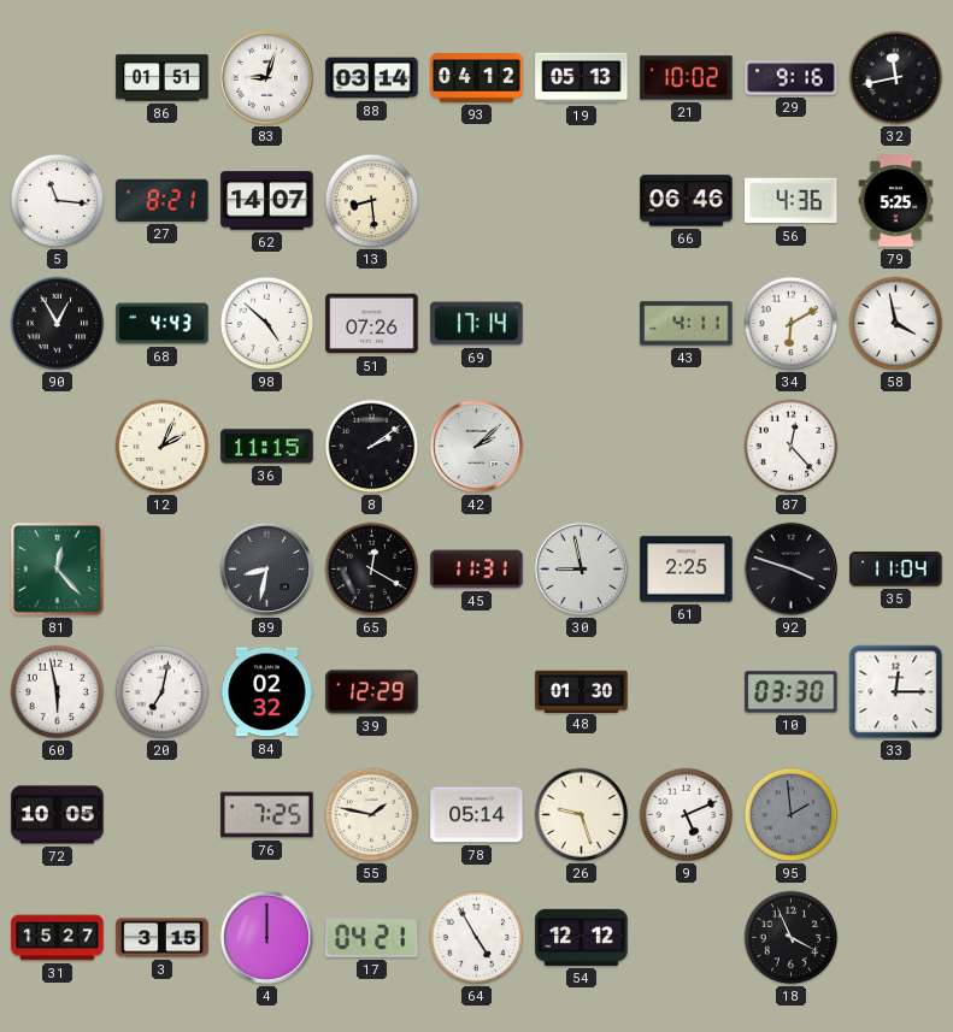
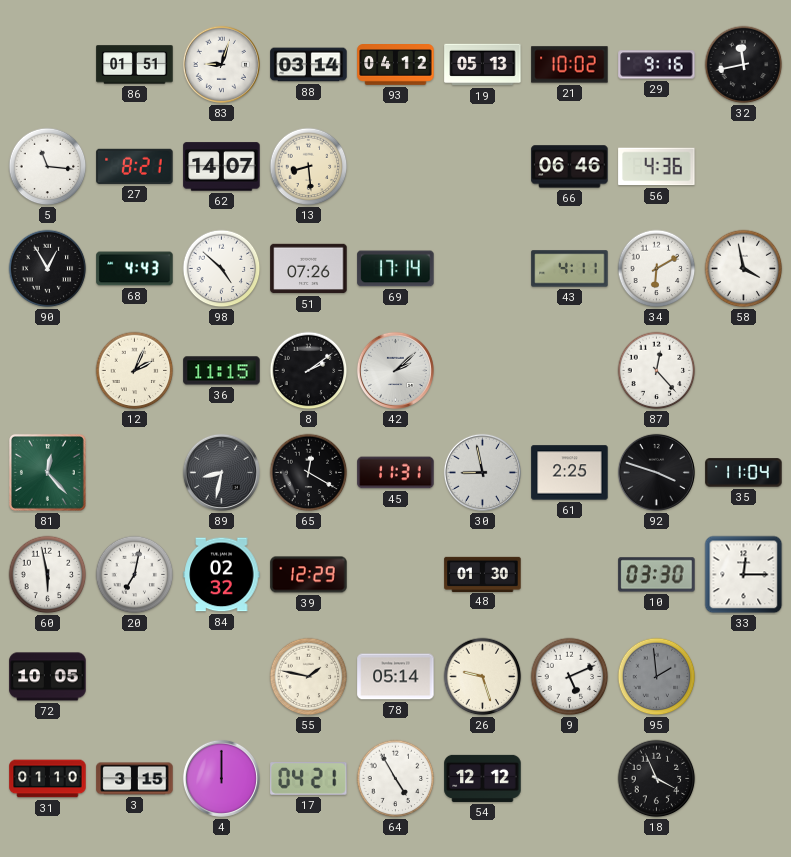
79: 5:25 -> none (896, 201)
76: 7:25 -> none (267, 815)
31: 15:27 -> 01:10 (48, 779)
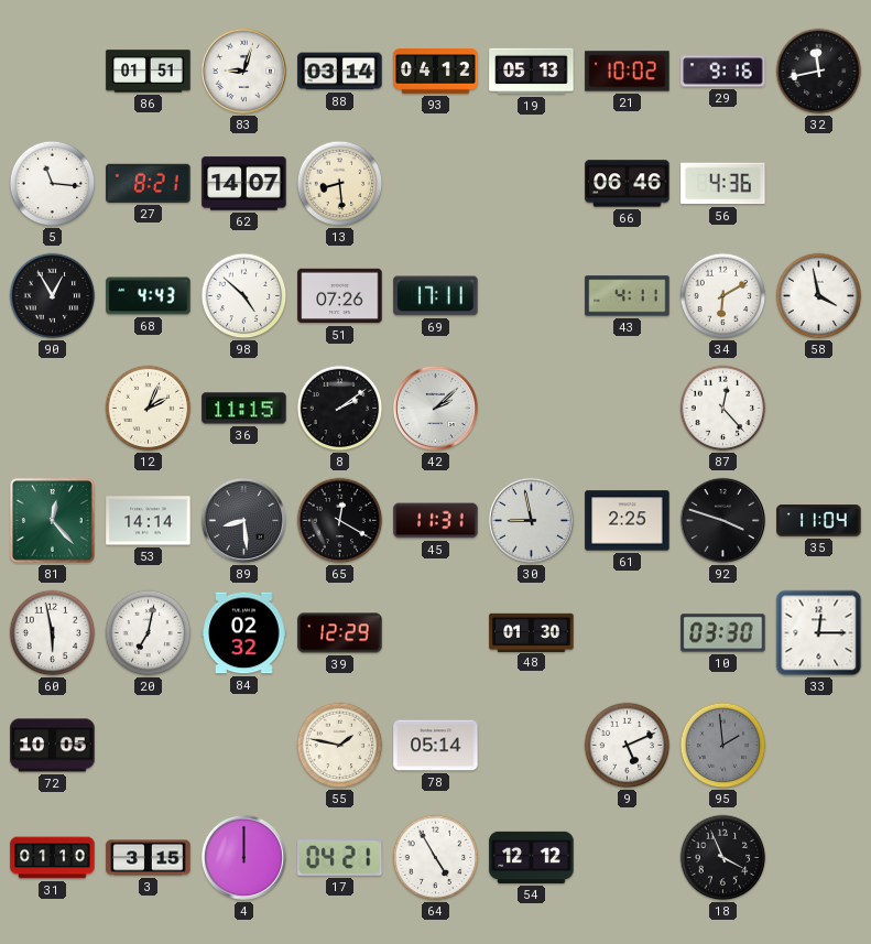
69: 17:14 -> 17:11 (436, 296)
53: none -> 14:14 (149, 521)
89: 8:32 -> 8:29 (243, 520)
26: 9:27 -> none (483, 677)
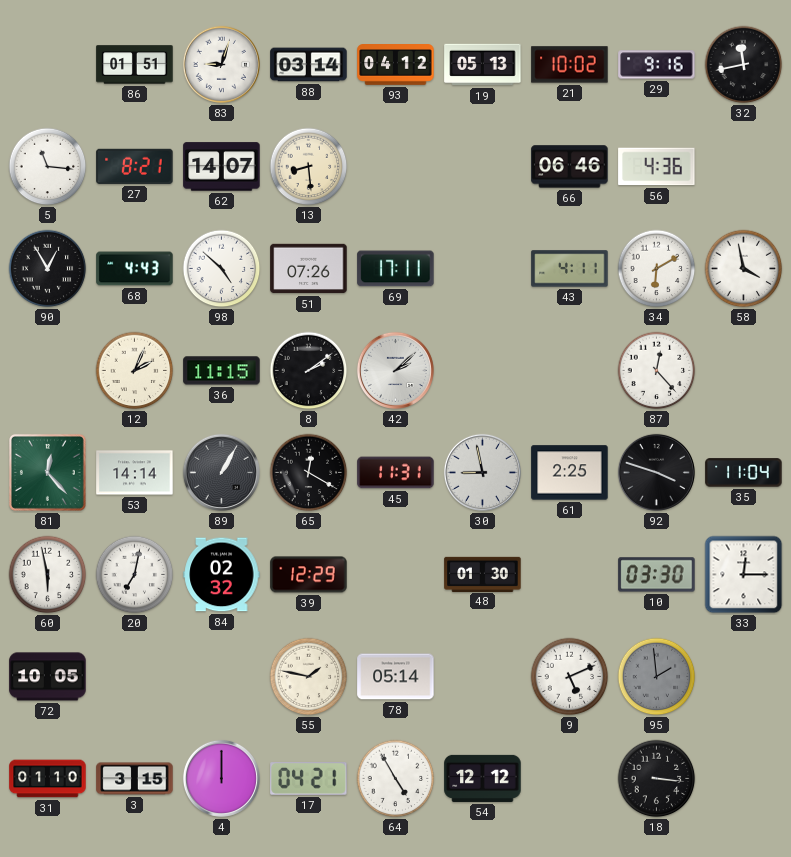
89: 8:29 -> 1:05 (221, 472)
18: 3:56 -> 3:16 (657, 779)
